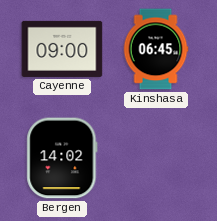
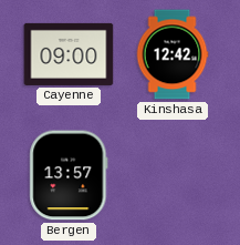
Kinshasa: 06:45 -> 12:42 (173, 54)
Bergen: 14:02 -> 13:57 (69, 175)
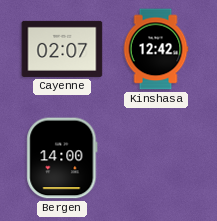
Cayenne: 09:00 -> 02:07 (62, 49)
Bergen: 13:57 -> 14:00 (62, 158)
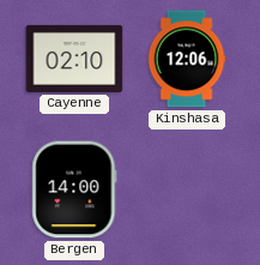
Cayenne: 02:07 -> 02:10 (74, 59)
Kinshasa: 12:42 -> 12:06 (187, 59)
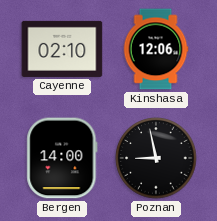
Poznan: none -> 8:58 (156, 158)
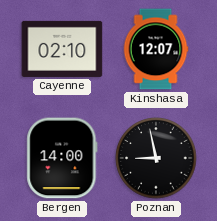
Kinshasa: 12:06 -> 12:07 (156, 49)
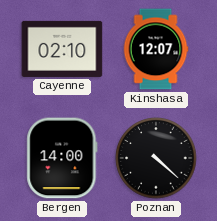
Poznan: 8:58 -> 4:22 (156, 158)
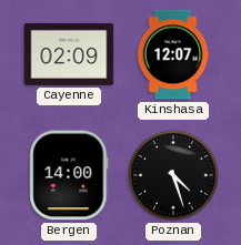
Cayenne: 02:10 -> 02:09 (69, 54)
Poznan: 4:22 -> 4:27 (173, 175)
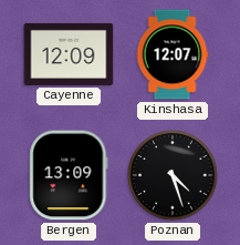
Cayenne: 02:09 -> 12:09 (69, 54)
Bergen: 14:00 -> 13:09 (69, 175)
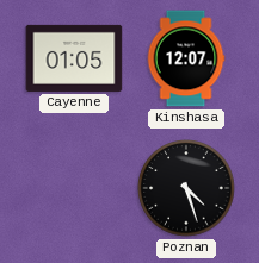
Cayenne: 12:09 -> 01:05 (74, 58)
Bergen: 13:09 -> none (69, 175)
